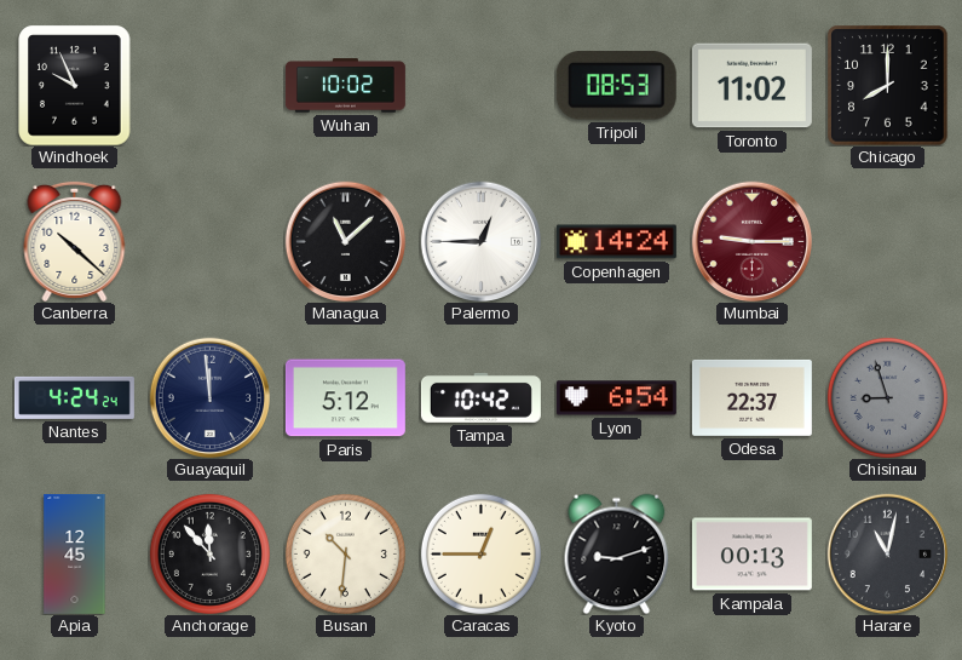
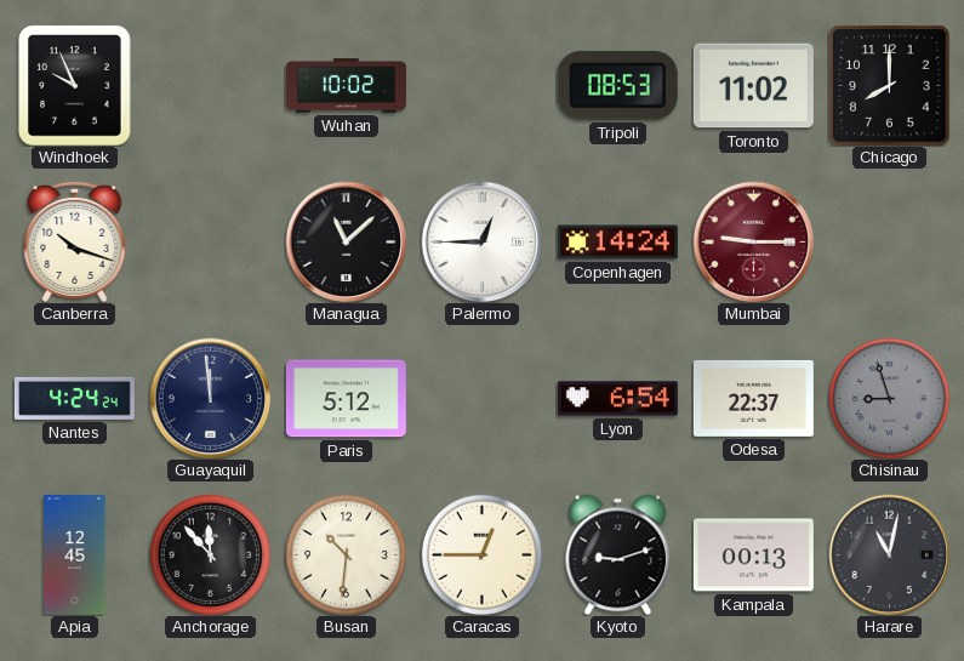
Canberra: 10:22 -> 10:18 (75, 241)
Tampa: 10:42 -> none (480, 397)
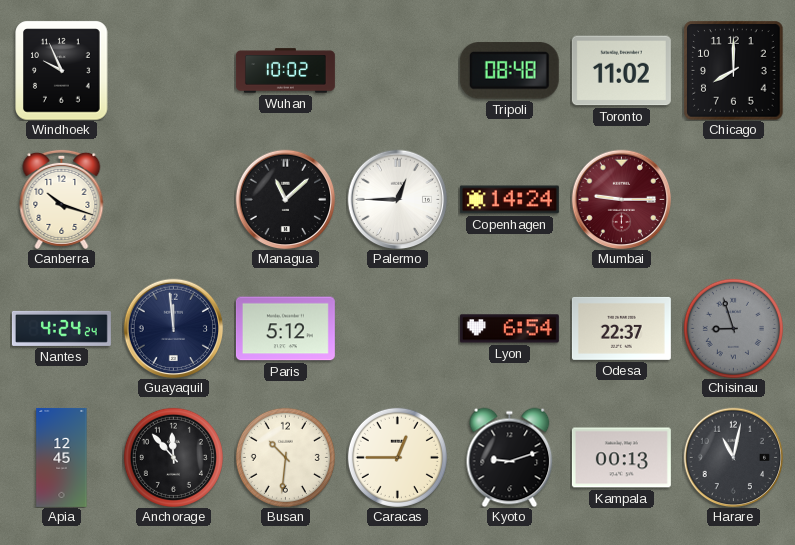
Tripoli: 08:53 -> 08:48 (509, 71)
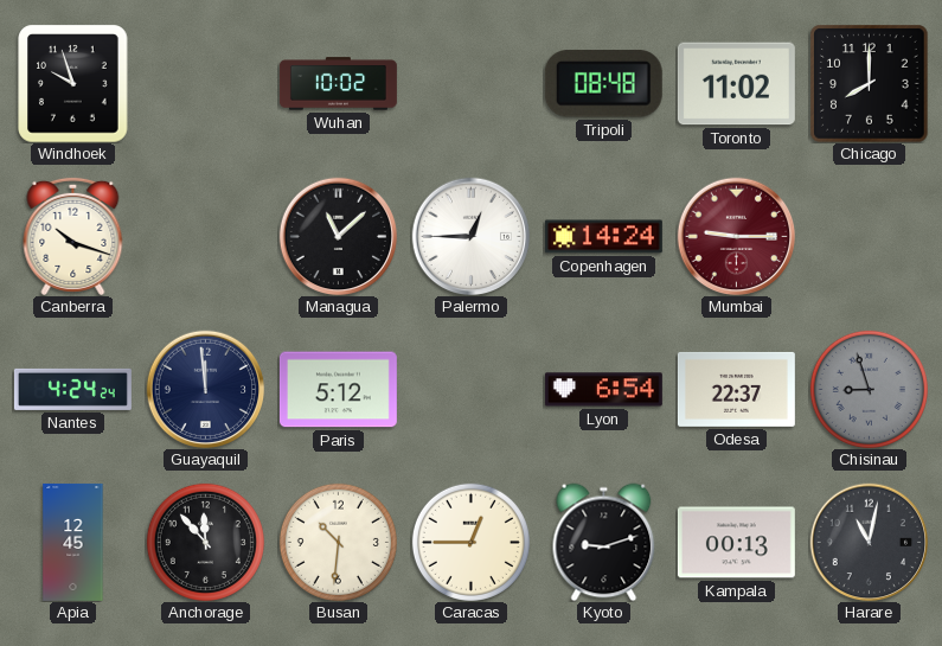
Windhoek: 9:56 -> 9:57 (73, 83)
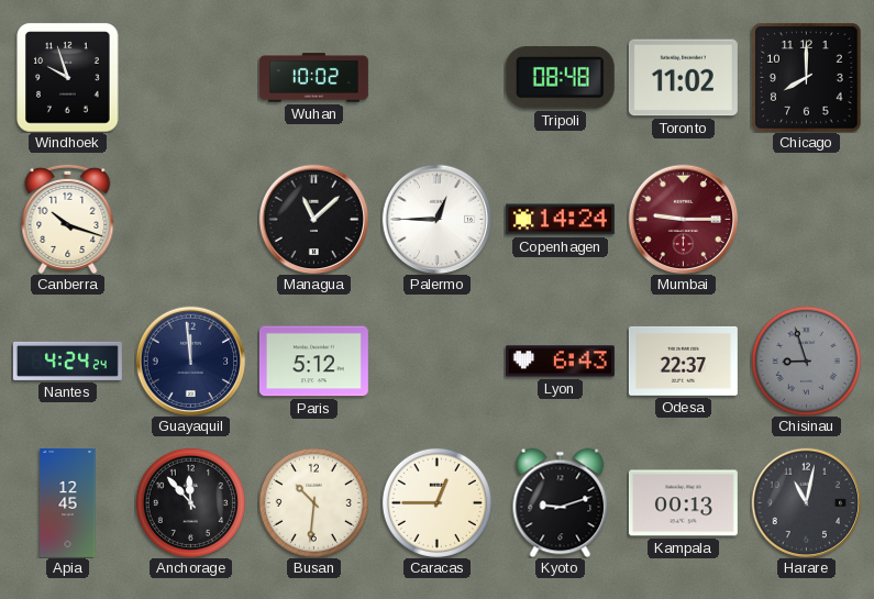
Lyon: 6:54 -> 6:43 (560, 362)
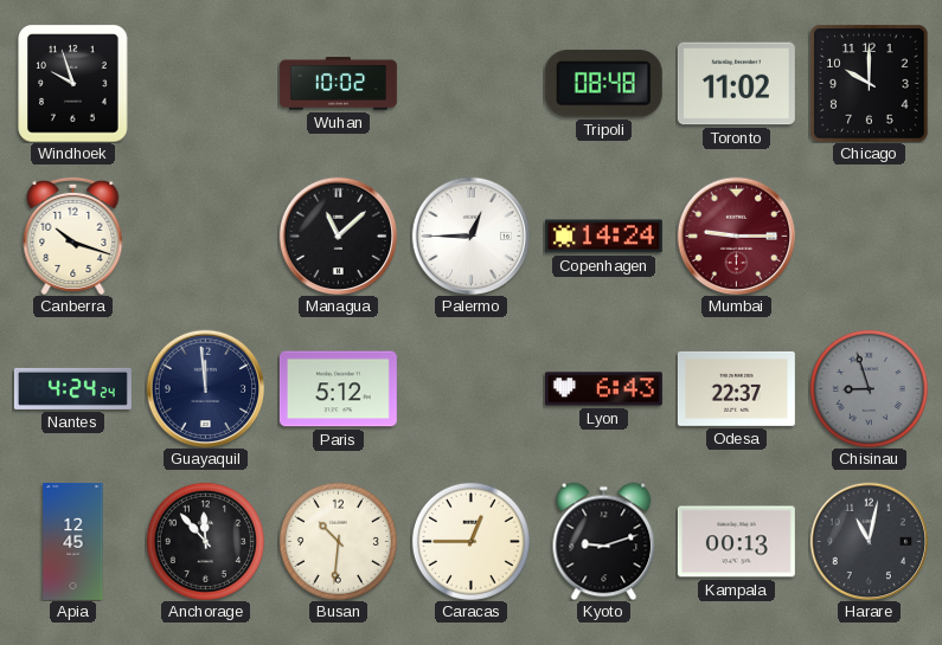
Chicago: 8:00 -> 10:00 (869, 83)
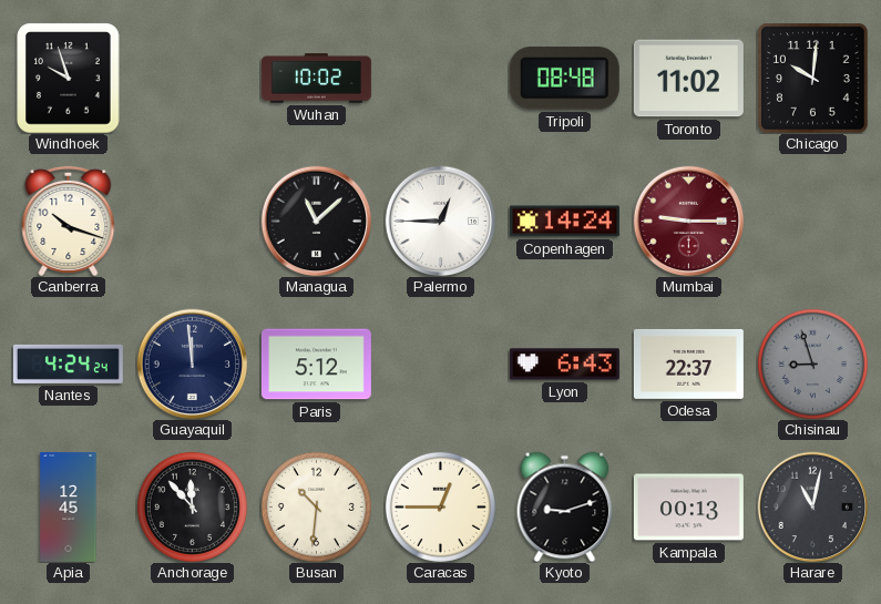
Chicago: 10:00 -> 10:01 (812, 78)
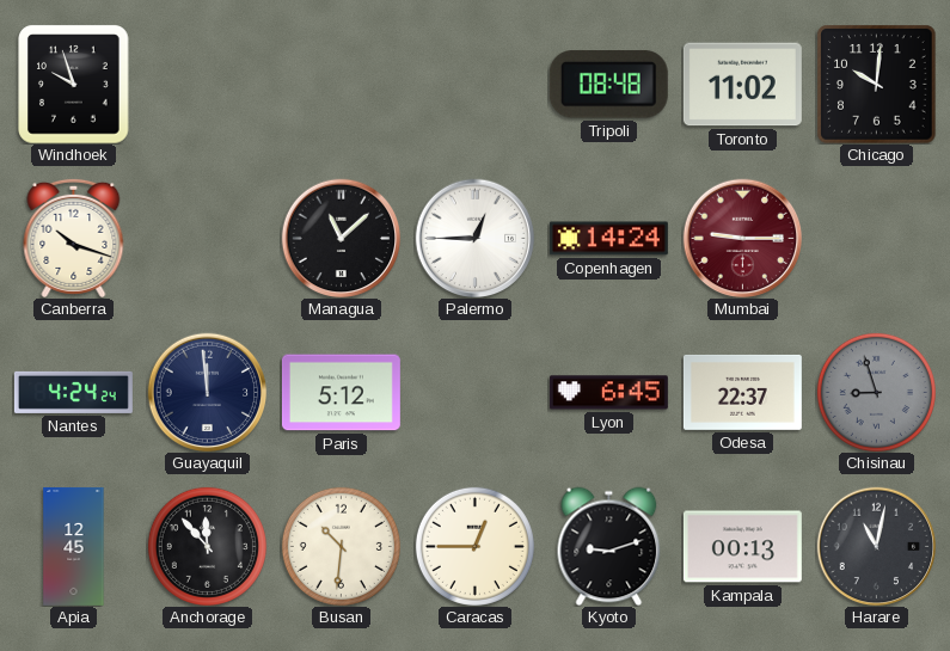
Wuhan: 10:02 -> none (316, 79)
Lyon: 6:43 -> 6:45 (608, 393)
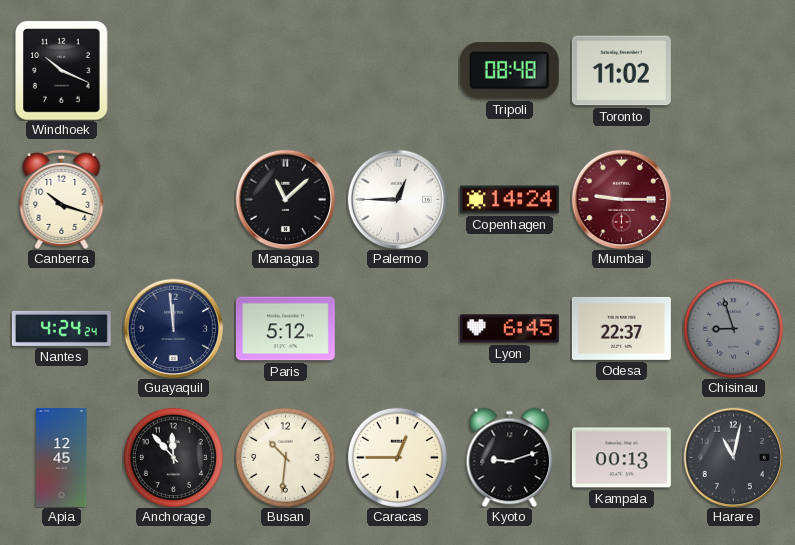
Windhoek: 9:57 -> 10:19 (62, 70)
Chicago: 10:01 -> none (876, 84)
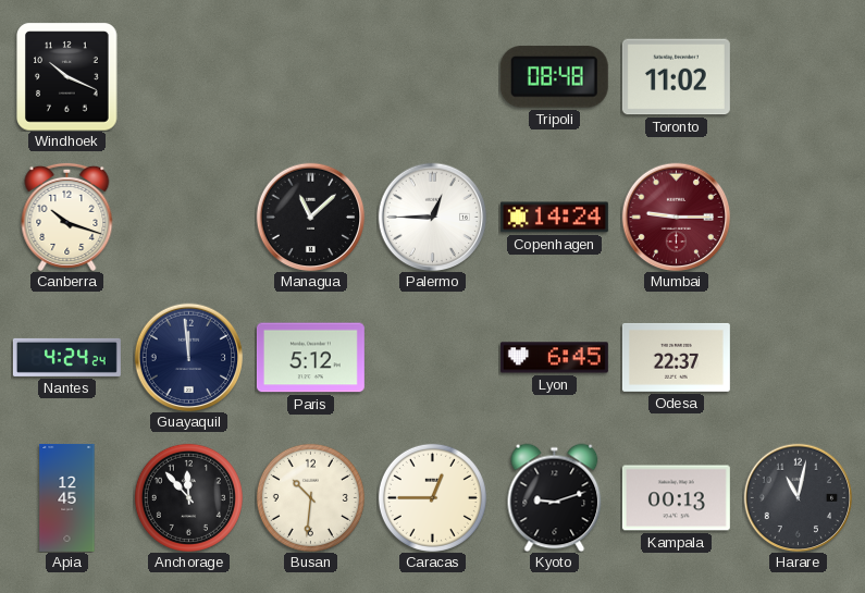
Chisinau: 8:57 -> none (733, 328)
